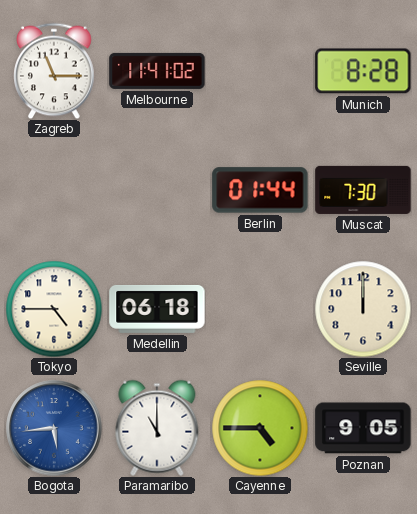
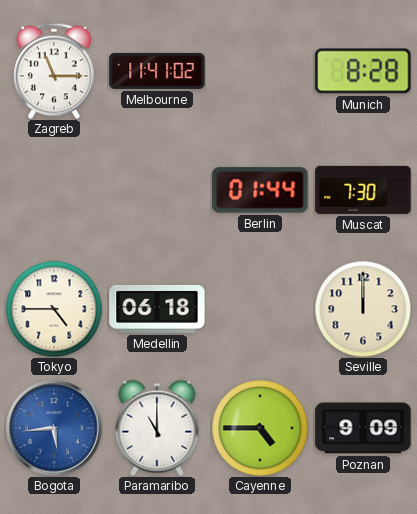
Poznan: 9:05 -> 9:09 (363, 428)
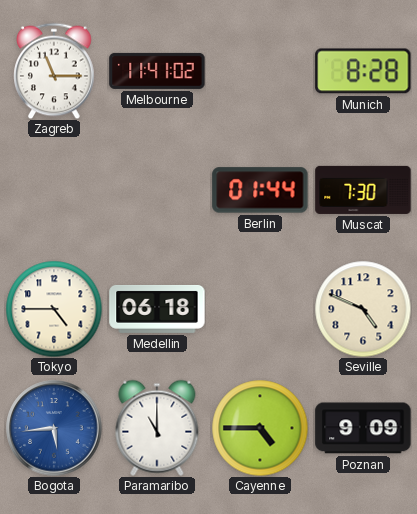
Seville: 12:00 -> 4:49 (363, 309)
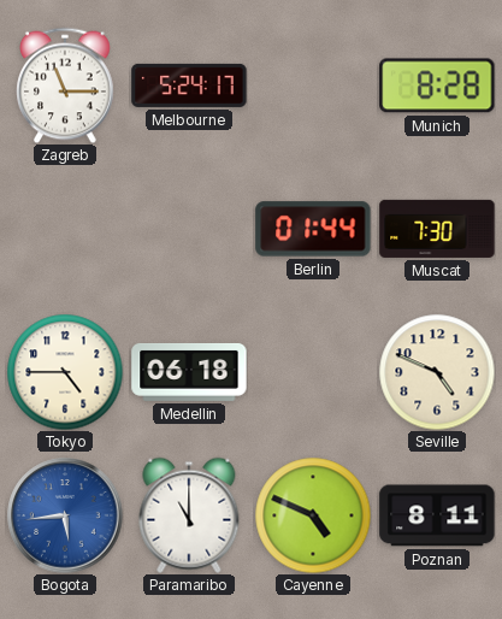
Melbourne: 11:41 -> 5:24 (189, 86)
Cayenne: 4:45 -> 4:49 (313, 515)
Poznan: 9:09 -> 8:11 (437, 515)
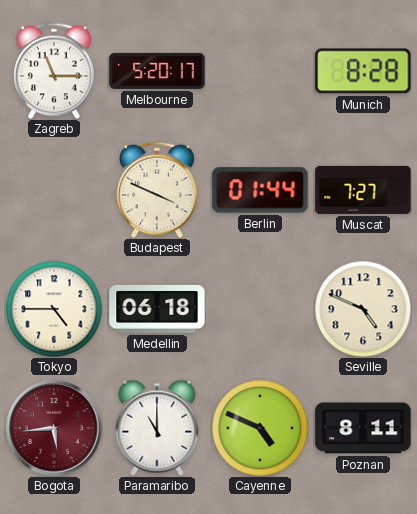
Melbourne: 5:24 -> 5:20 (157, 71)
Budapest: none -> 3:49 (157, 190)
Muscat: 7:30 -> 7:27 (363, 190)
Bogota dial: blue -> burgundy (54, 428)
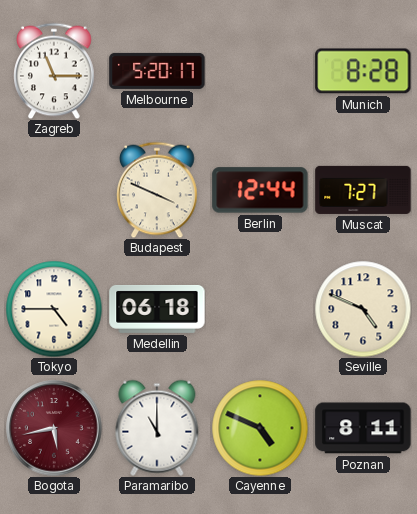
Berlin: 01:44 -> 12:44 (260, 190)
Bogota: 5:44 -> 5:43 (54, 428)
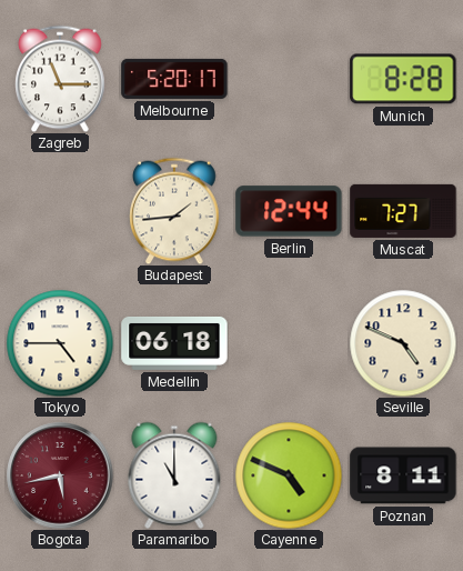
Budapest: 3:49 -> 1:44 (174, 211)
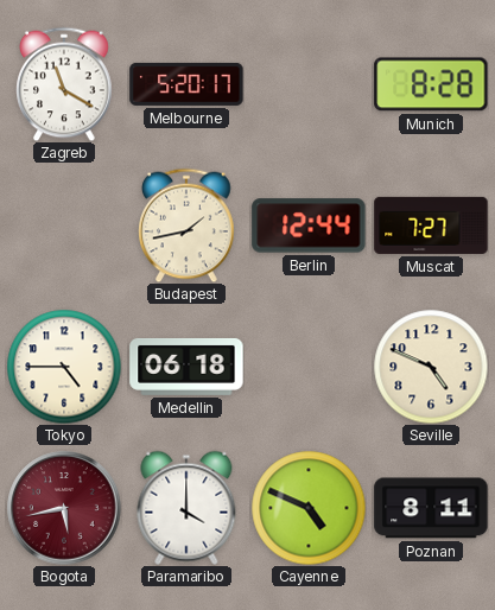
Zagreb: 11:15 -> 11:20 (64, 84)
Budapest: 1:44 -> 1:43 (186, 225)
Paramaribo: 11:00 -> 4:00 (186, 508)
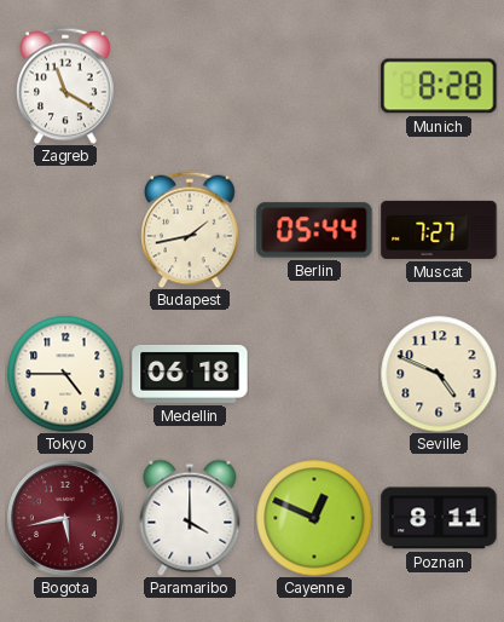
Melbourne: 5:20 -> none (186, 84)
Berlin: 12:44 -> 05:44 (314, 230)
Cayenne: 4:49 -> 12:49 (314, 518)
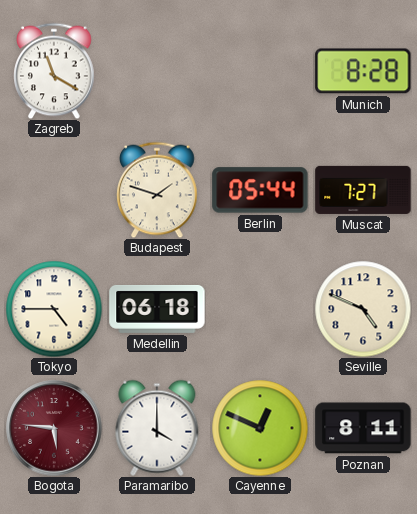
Budapest: 1:43 -> 1:48 (157, 190)
Bogota: 5:43 -> 5:46 (54, 428)
